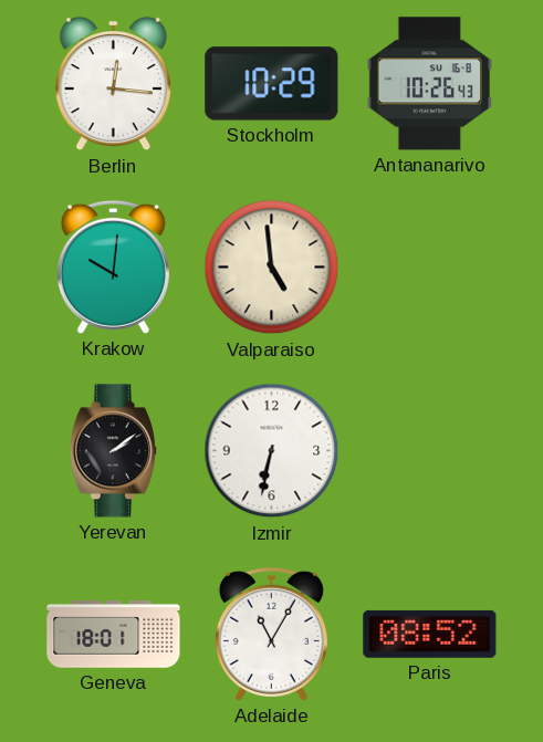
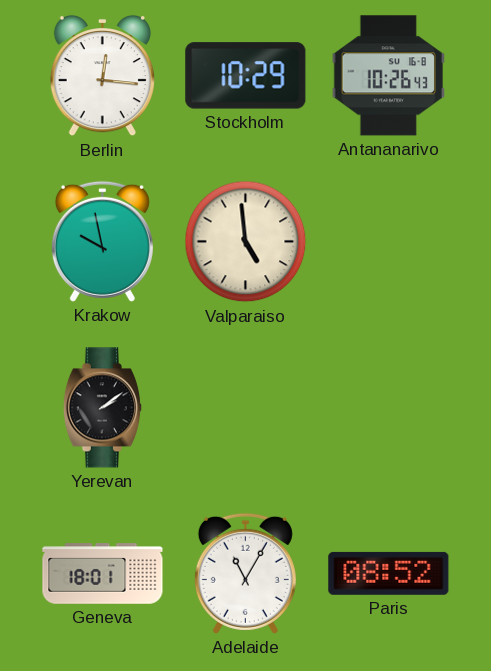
Krakow: 10:01 -> 9:58 (102, 241)
Izmir: 6:32 -> none (272, 451)
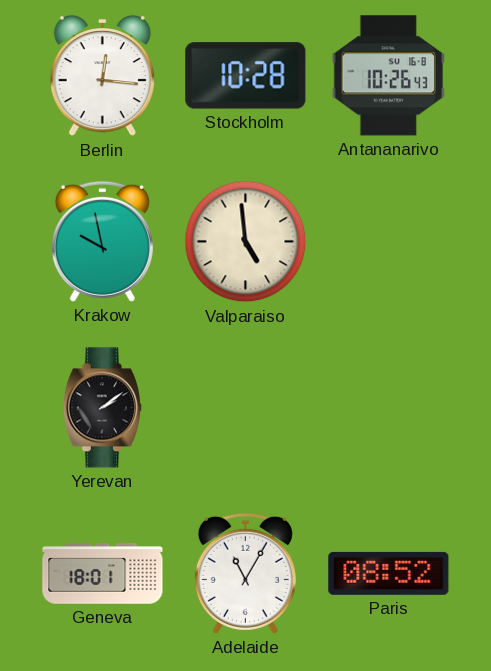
Stockholm: 10:29 -> 10:28 (246, 76)
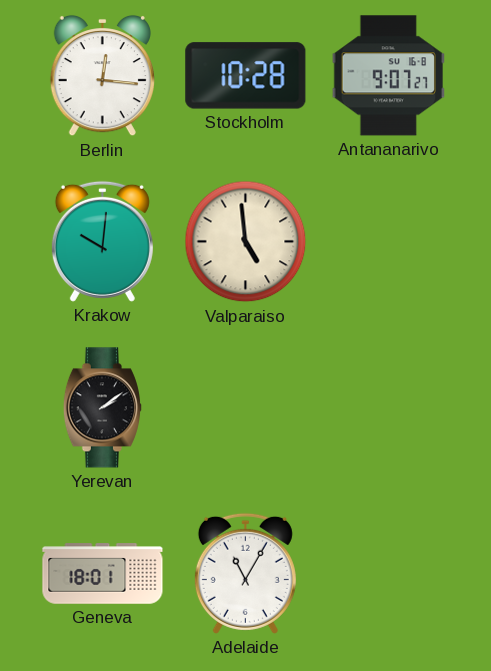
Antananarivo: 10:26 -> 9:07 (388, 76)
Krakow: 9:58 -> 10:01 (102, 241)
Paris: 08:52 -> none (389, 573)
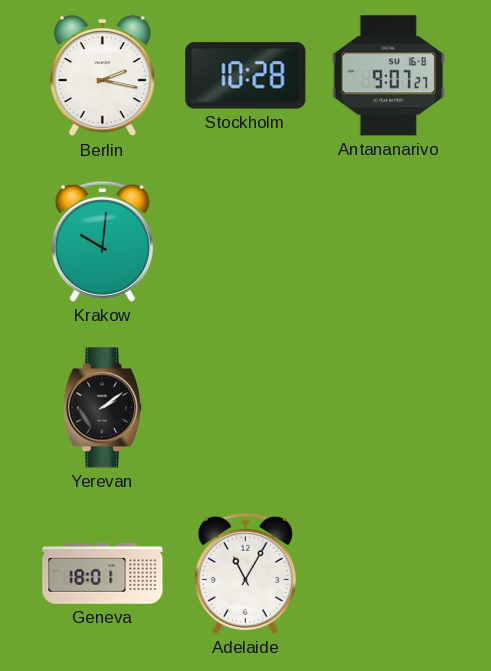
Berlin: 12:16 -> 2:17 (102, 76)
Valparaiso: 4:59 -> none (246, 242)
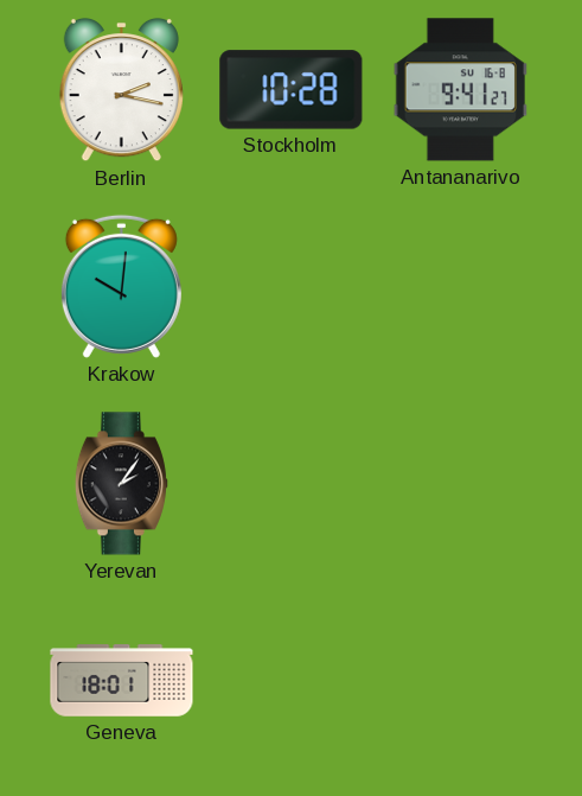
Antananarivo: 9:07 -> 9:41 (460, 90)
Yerevan: 2:09 -> 2:06 (121, 484)
Adelaide: 11:05 -> none (245, 573)
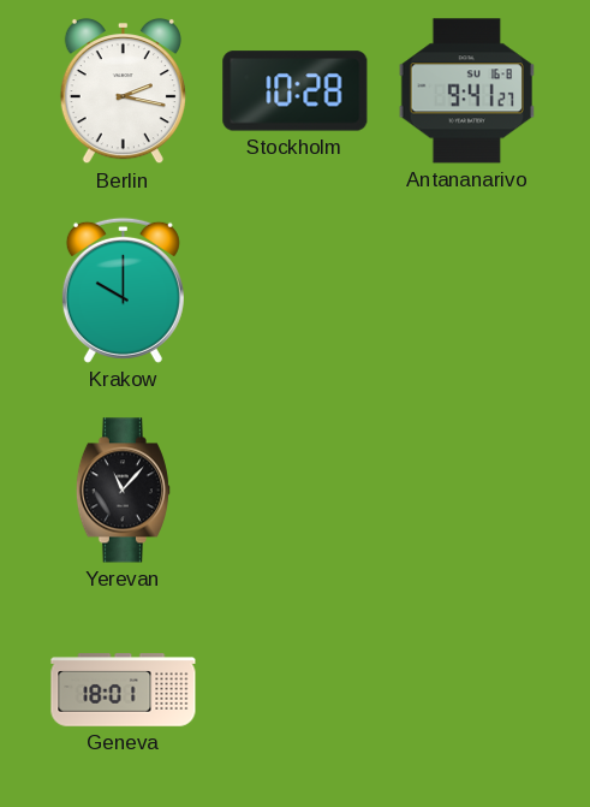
Krakow: 10:01 -> 10:00 (123, 290)
Yerevan: 2:06 -> 11:07 (123, 491)
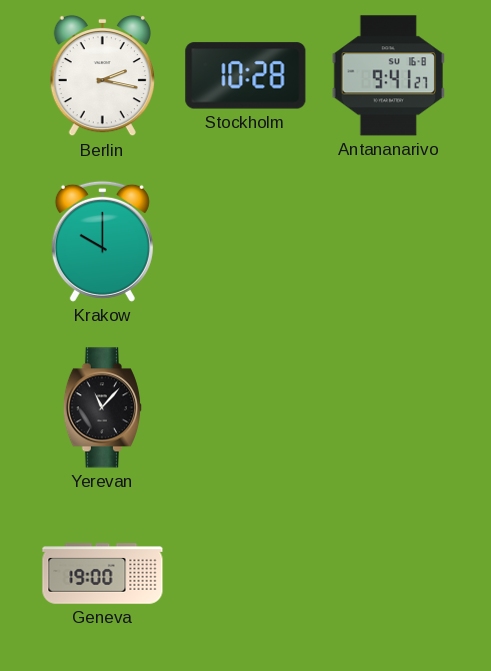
Geneva: 18:01 -> 19:00 (103, 574)
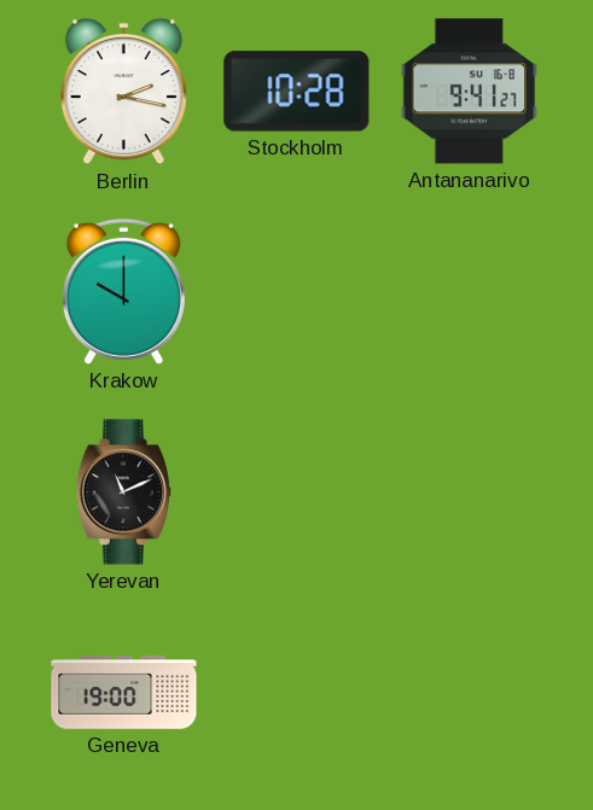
Yerevan: 11:07 -> 11:11 (123, 493)
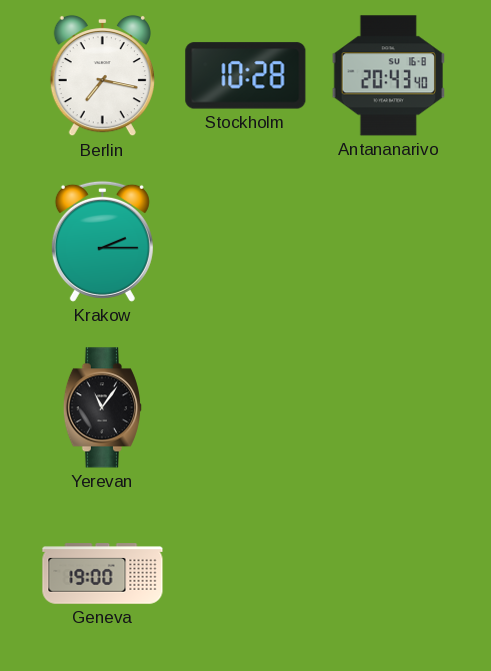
Berlin: 2:17 -> 7:17 (102, 76)
Antananarivo: 9:41 -> 20:43 (388, 76)
Krakow: 10:00 -> 2:15 (102, 241)
Yerevan: 11:11 -> 11:06 (102, 408)
